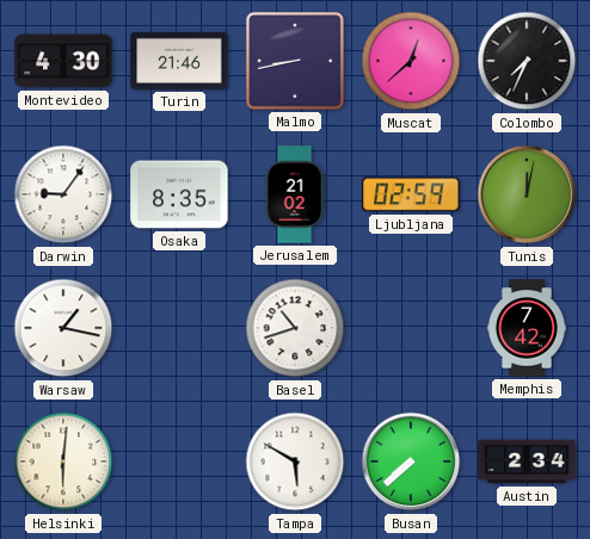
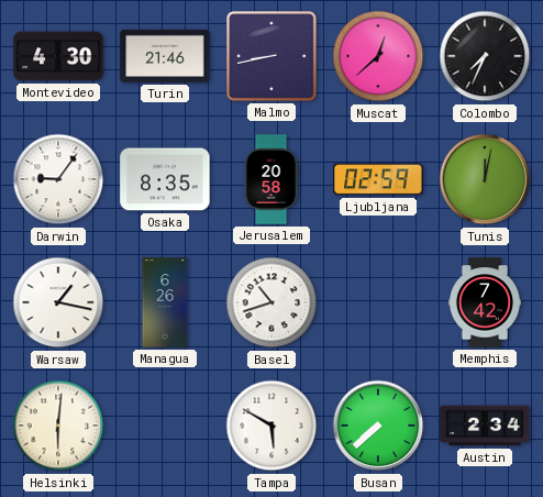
Jerusalem: 21:02 -> 20:58 (271, 179)
Managua: none -> 6:26 (165, 302)
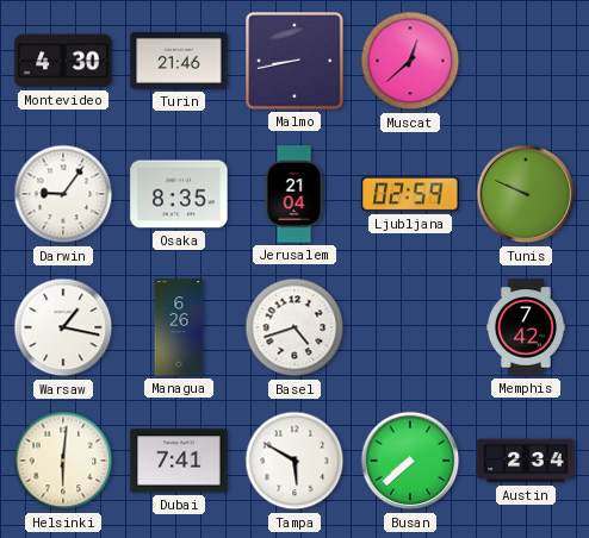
Colombo: 7:34 -> none (485, 56)
Jerusalem: 20:58 -> 21:04 (294, 194)
Tunis: 12:02 -> 9:49 (526, 194)
Basel: 10:42 -> 4:42 (294, 327)
Dubai: none -> 7:41 (179, 461)
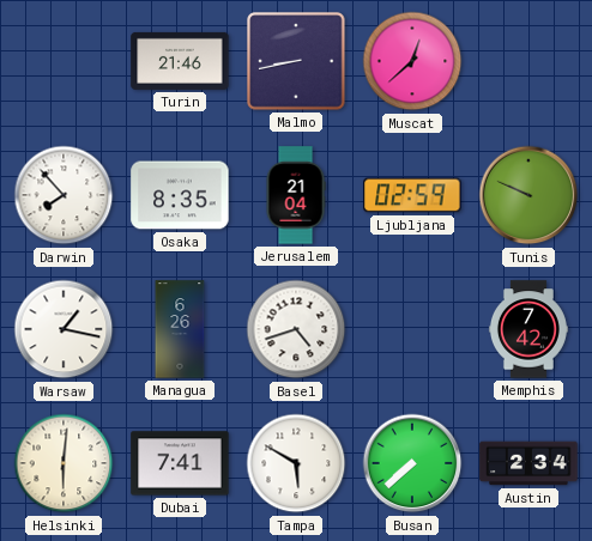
Montevideo: 4:30 -> none (63, 61)
Darwin: 9:06 -> 7:53 (64, 195)
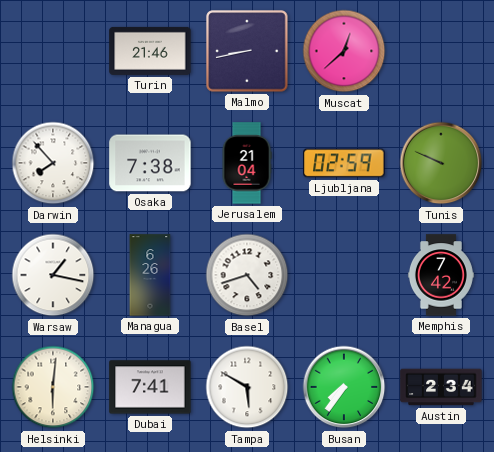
Osaka: 8:35 -> 7:38 (150, 163)
Busan: 7:38 -> 7:36 (344, 387)
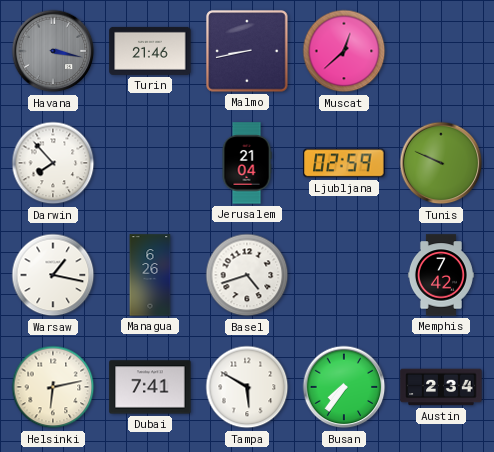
Havana: none -> 3:17 (53, 51)
Osaka: 7:38 -> none (150, 163)
Helsinki: 6:01 -> 6:13 (53, 387)
